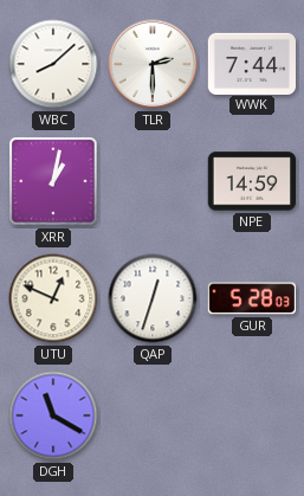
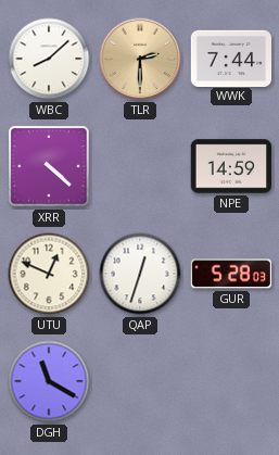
TLR dial: white -> champagne (140, 59)
XRR: 1:02 -> 4:22 (49, 166)
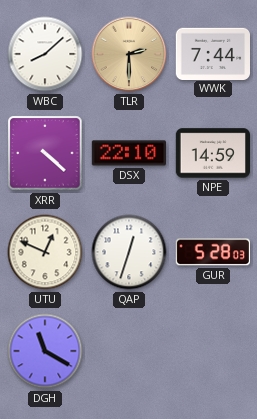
DSX: none -> 22:10 (128, 153)
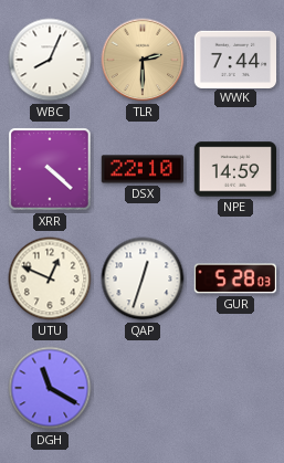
WBC: 8:08 -> 8:04 (50, 60)
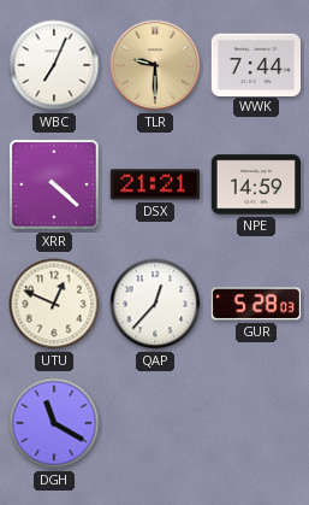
WBC: 8:04 -> 7:04 (54, 65)
TLR: 2:30 -> 9:30 (155, 65)
DSX: 22:10 -> 21:21 (154, 184)
QAP: 12:33 -> 12:37 (155, 304)
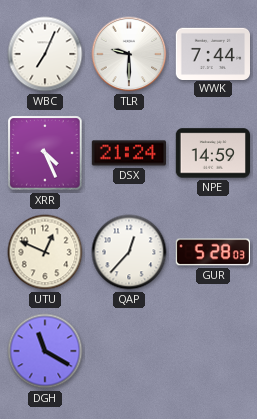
TLR dial: champagne -> white (129, 54)
XRR: 4:22 -> 4:26 (45, 153)
DSX: 21:21 -> 21:24 (128, 153)
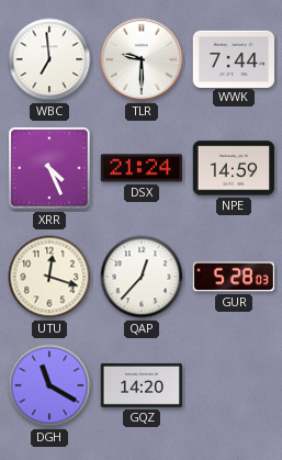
WBC: 7:04 -> 6:59 (49, 59)
UTU: 12:49 -> 12:18 (49, 277)
GQZ: none -> 14:20 (142, 385)
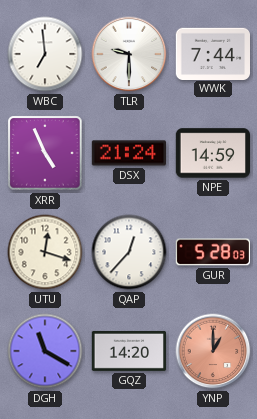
XRR: 4:26 -> 4:56 (45, 153)
YNP: none -> 1:00 (213, 351)
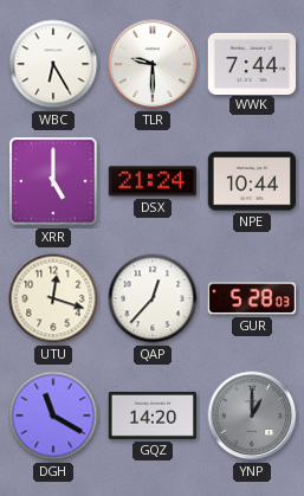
WBC: 6:59 -> 6:25 (53, 64)
XRR: 4:56 -> 5:00 (53, 181)
NPE: 14:59 -> 10:44 (251, 181)
YNP dial: salmon -> grey (252, 416)
